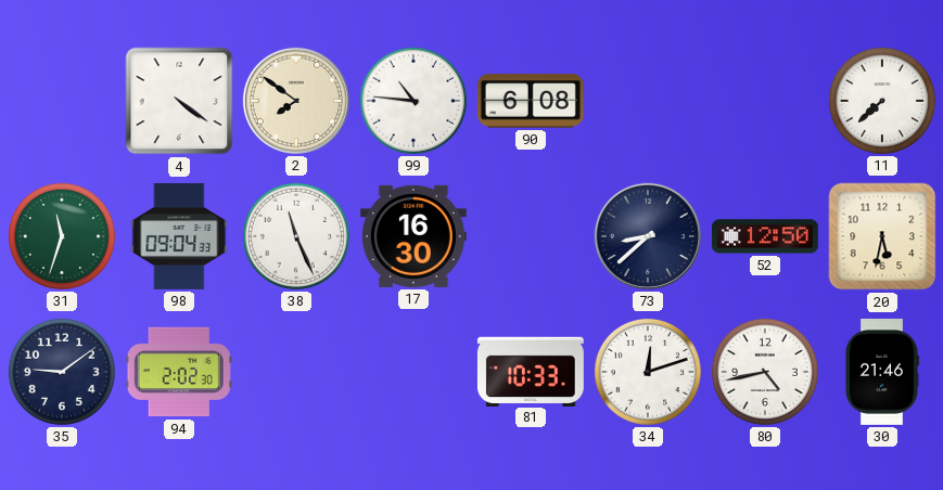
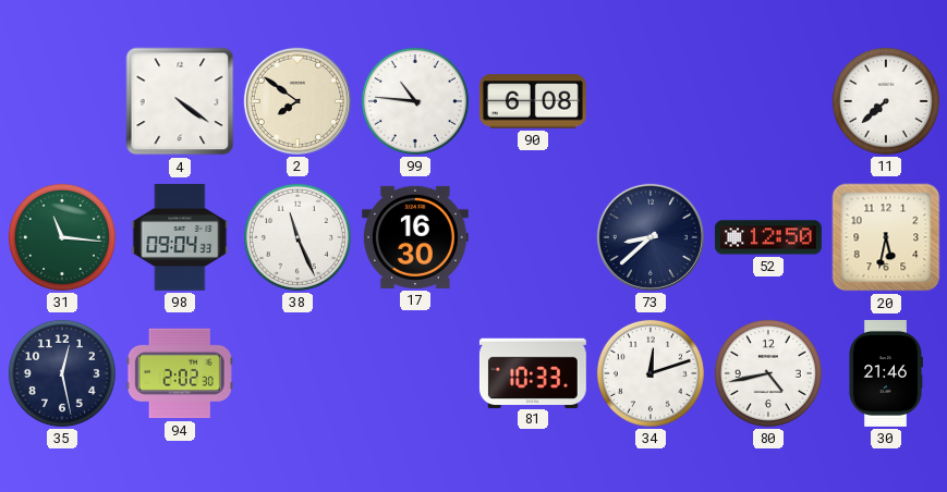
31: 11:33 -> 11:16 (62, 237)
35: 9:09 -> 12:28 (62, 373)
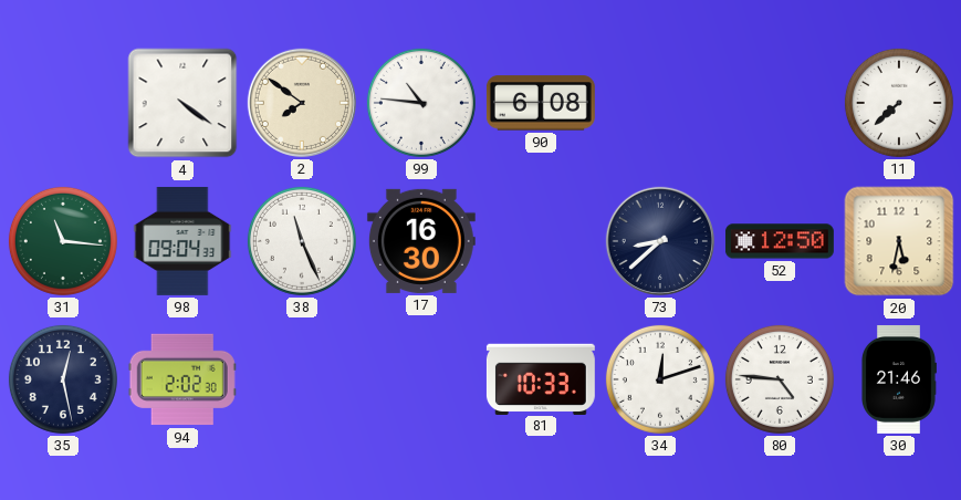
80: 4:43 -> 4:46 (780, 379)
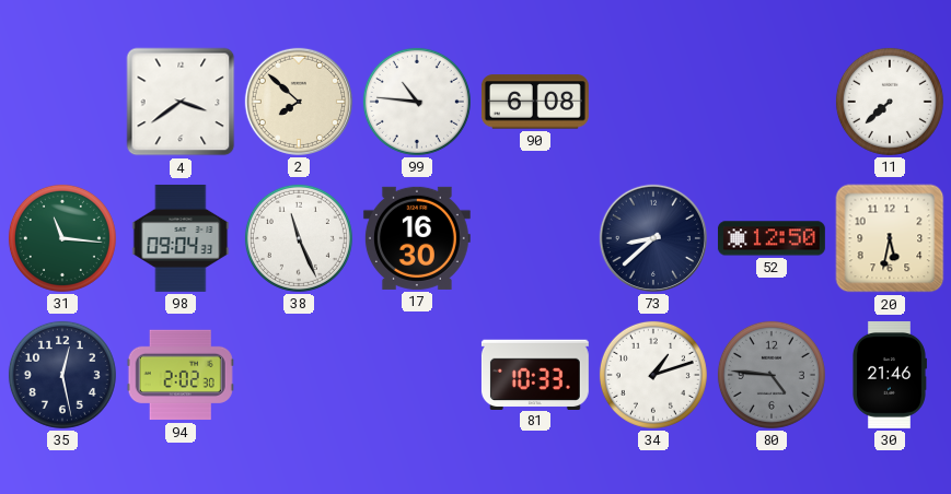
4: 4:21 -> 3:39 (181, 102)
2: 7:51 -> 7:52 (299, 102)
34: 12:12 -> 1:12 (653, 375)
80 dial: white -> grey (772, 375)
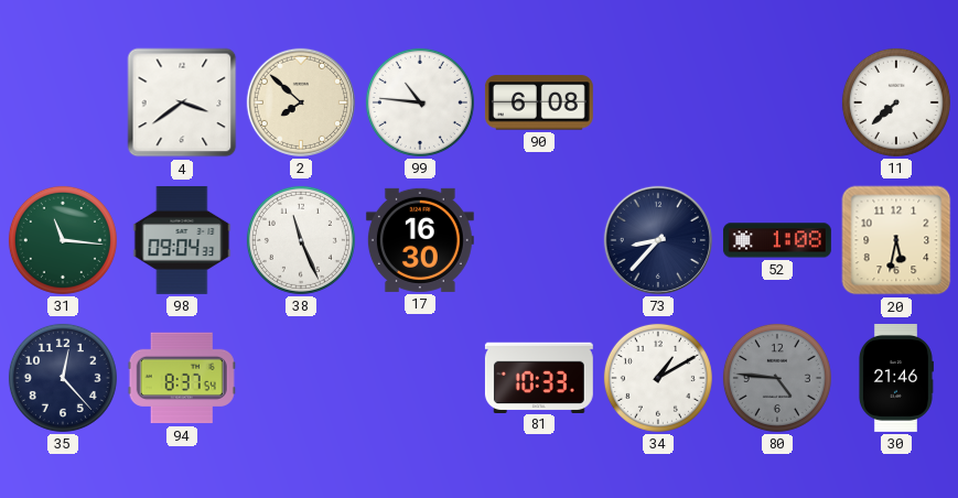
73: 8:38 -> 8:37 (658, 240)
52: 12:50 -> 1:08 (777, 240)
35: 12:28 -> 12:23 (63, 378)
94: 2:02 -> 8:37 (182, 378)
34: 1:12 -> 1:10 (658, 378)
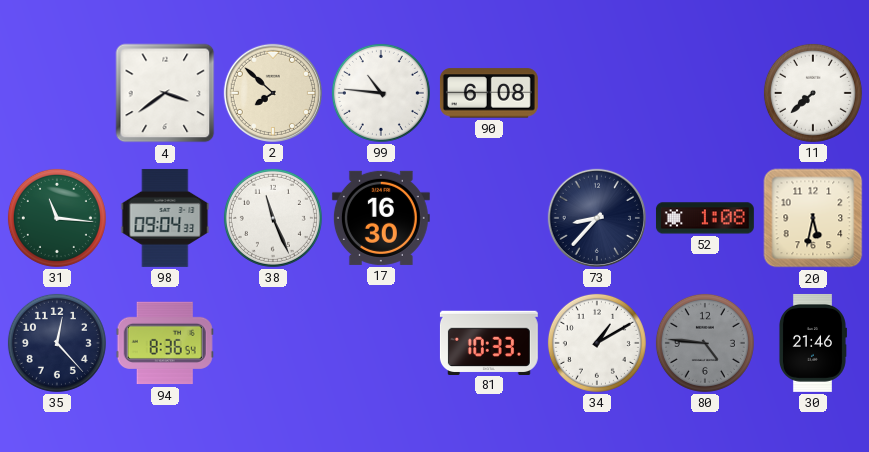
94: 8:37 -> 8:36 (165, 343)
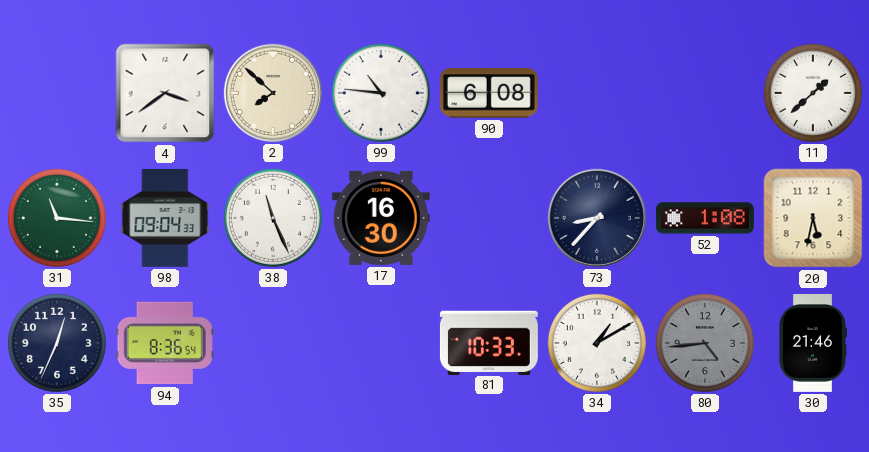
11: 7:38 -> 1:38 (813, 93)
35: 12:23 -> 12:34 (57, 343)
80: 4:46 -> 4:44 (705, 343)
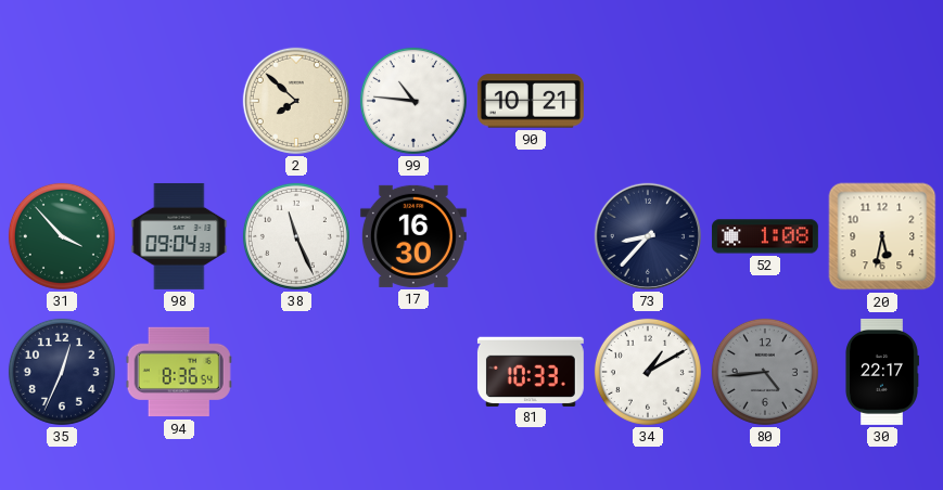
4: 3:39 -> none (165, 93)
90: 6:08 -> 10:21 (531, 101)
11: 1:38 -> none (813, 93)
31: 11:16 -> 3:53 (62, 236)
30: 21:46 -> 22:17 (881, 372)
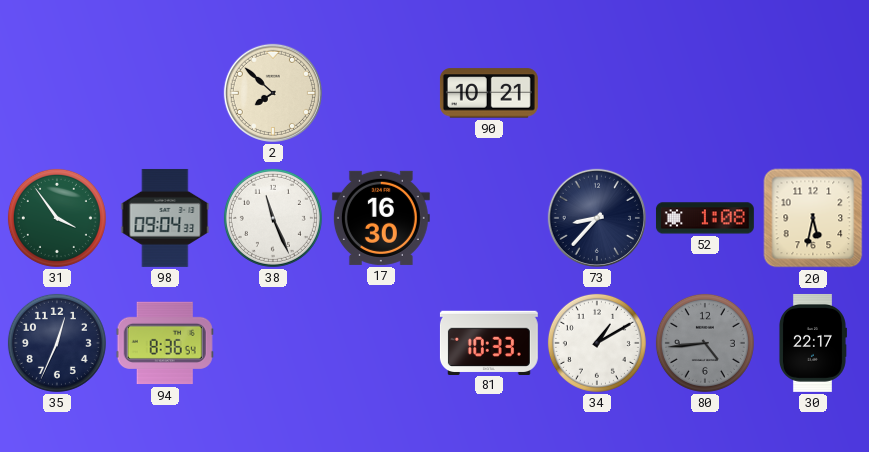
99: 10:46 -> none (413, 101)
31: 3:53 -> 3:54 (57, 218)
